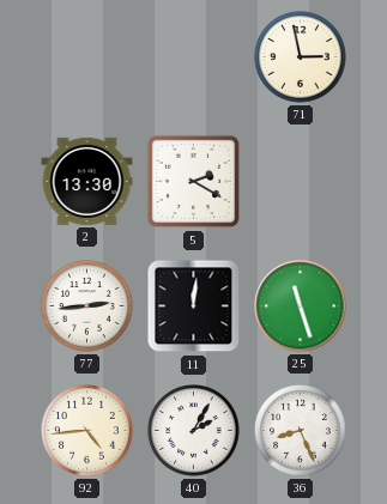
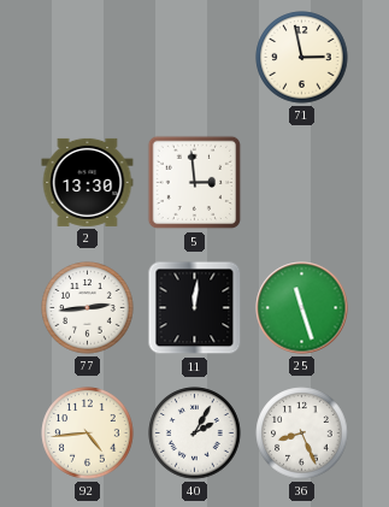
5: 2:20 -> 2:59 (195, 183)
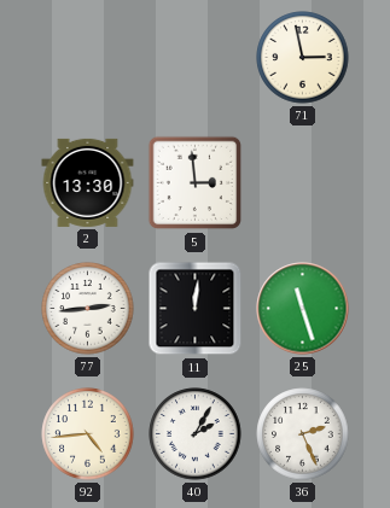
36: 8:26 -> 2:26 (303, 434)
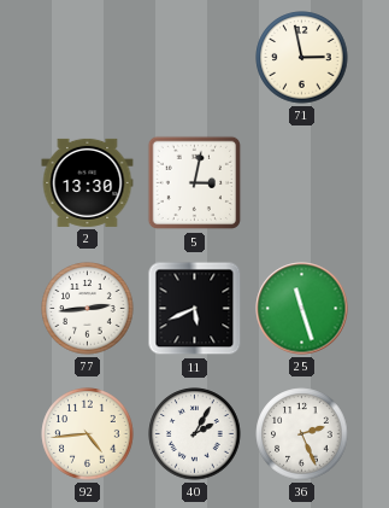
5: 2:59 -> 3:02 (195, 183)
11: 12:01 -> 5:41 (195, 309)
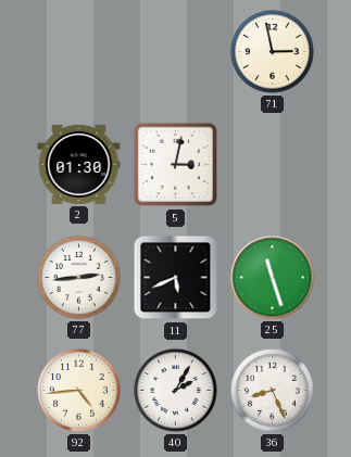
2: 13:30 -> 01:30 (79, 164)
36: 2:26 -> 8:26 (273, 391)
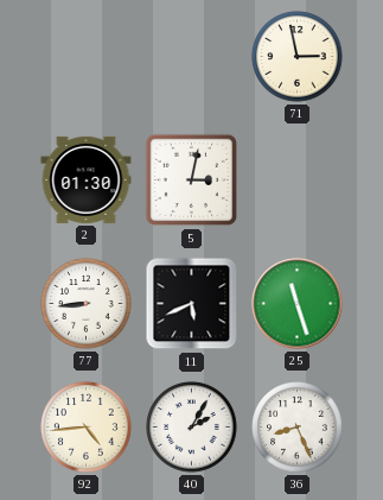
77: 2:44 -> 8:44 (87, 304)
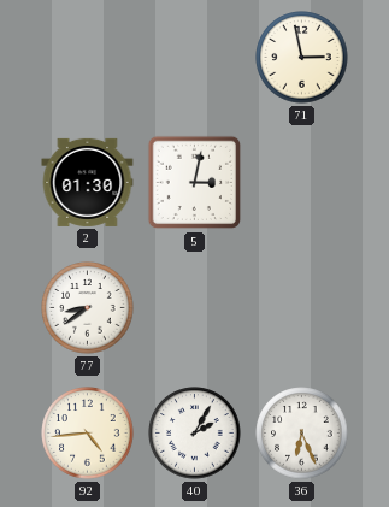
77: 8:44 -> 8:39 (88, 308)
11: 5:41 -> none (192, 304)
25: 11:27 -> none (298, 304)
36: 8:26 -> 6:26 (302, 434)
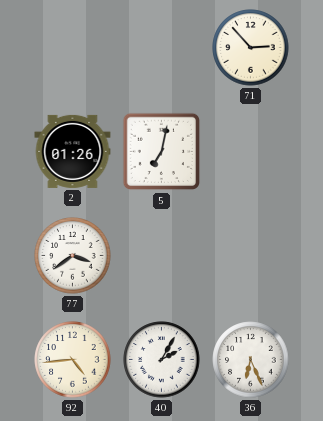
71: 2:58 -> 2:53 (251, 48)
2: 01:30 -> 01:26 (73, 151)
5: 3:02 -> 7:02 (162, 152)
77: 8:39 -> 3:39 (73, 256)
